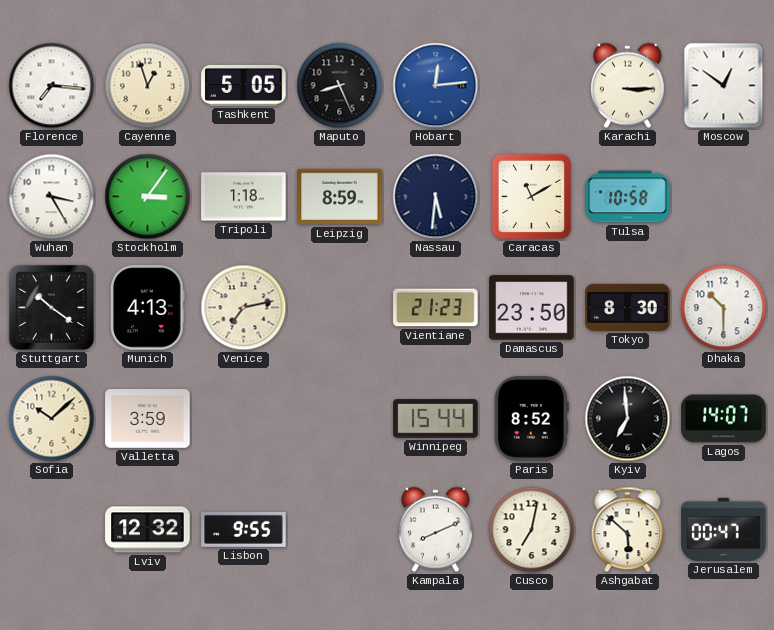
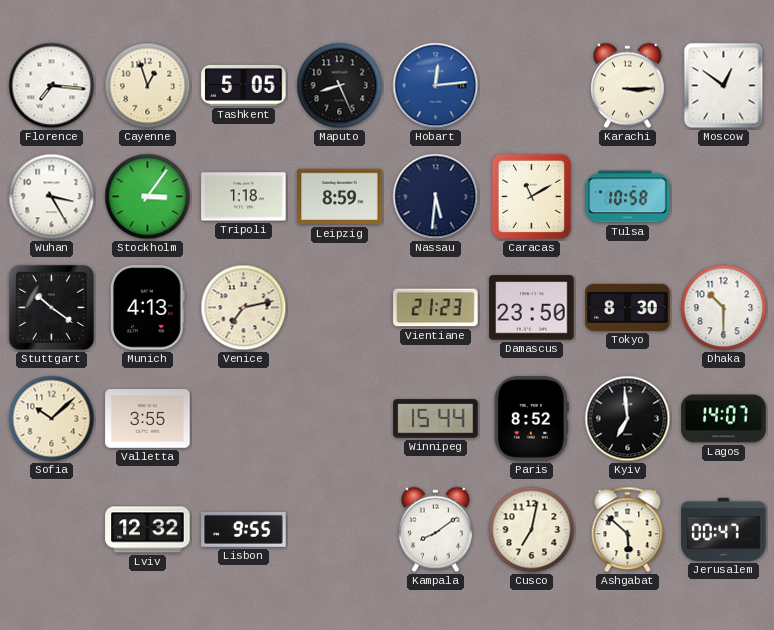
Valletta: 3:59 -> 3:55 (148, 419)
Kampala: 8:11 -> 8:09 (435, 530)
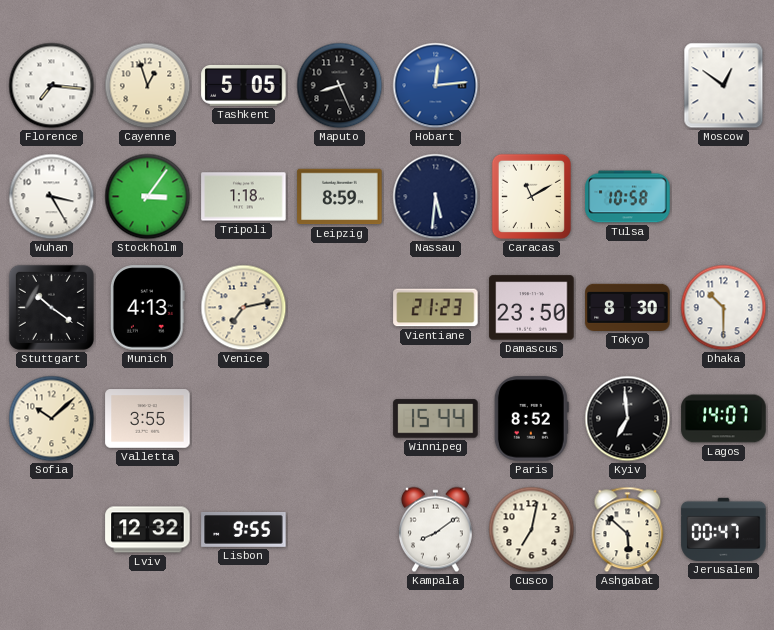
Karachi: 3:15 -> none (627, 86)
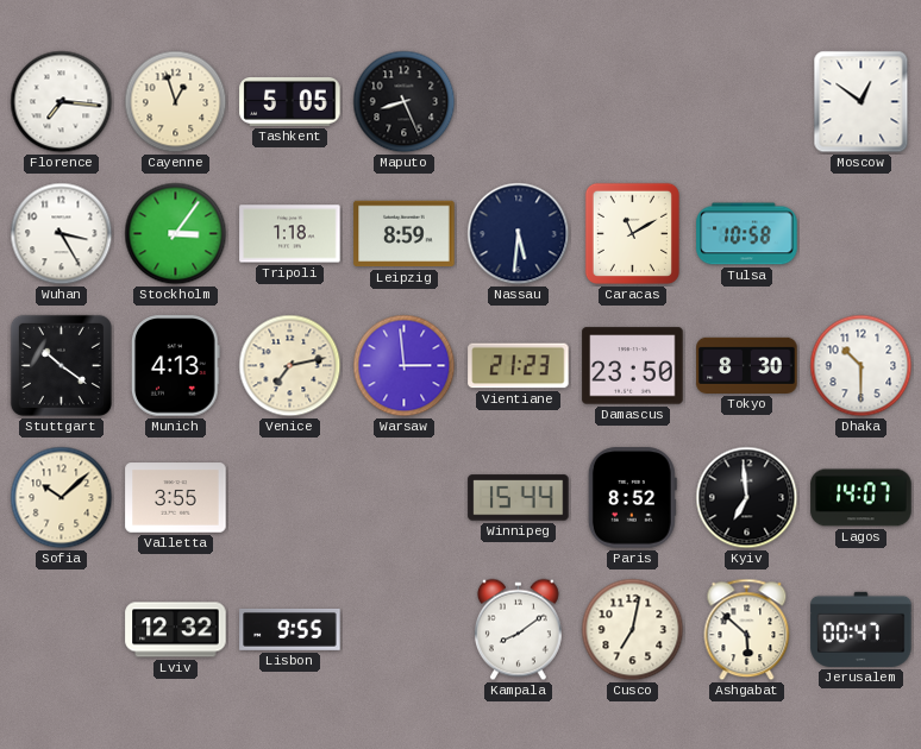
Hobart: 12:14 -> none (436, 86)
Warsaw: none -> 2:59 (405, 366)
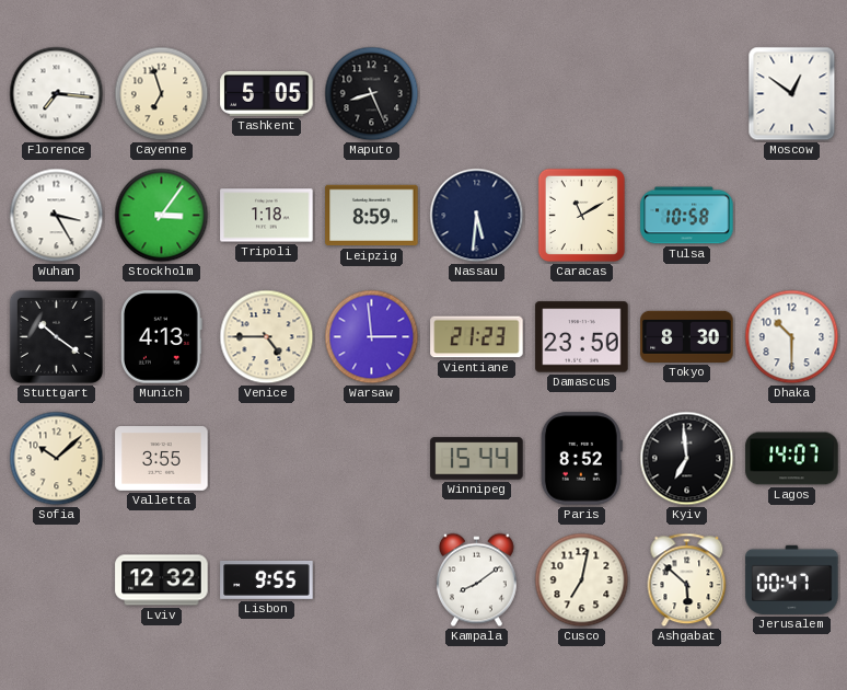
Cayenne: 12:57 -> 6:57 (162, 94)
Venice: 7:13 -> 4:45 (267, 337)
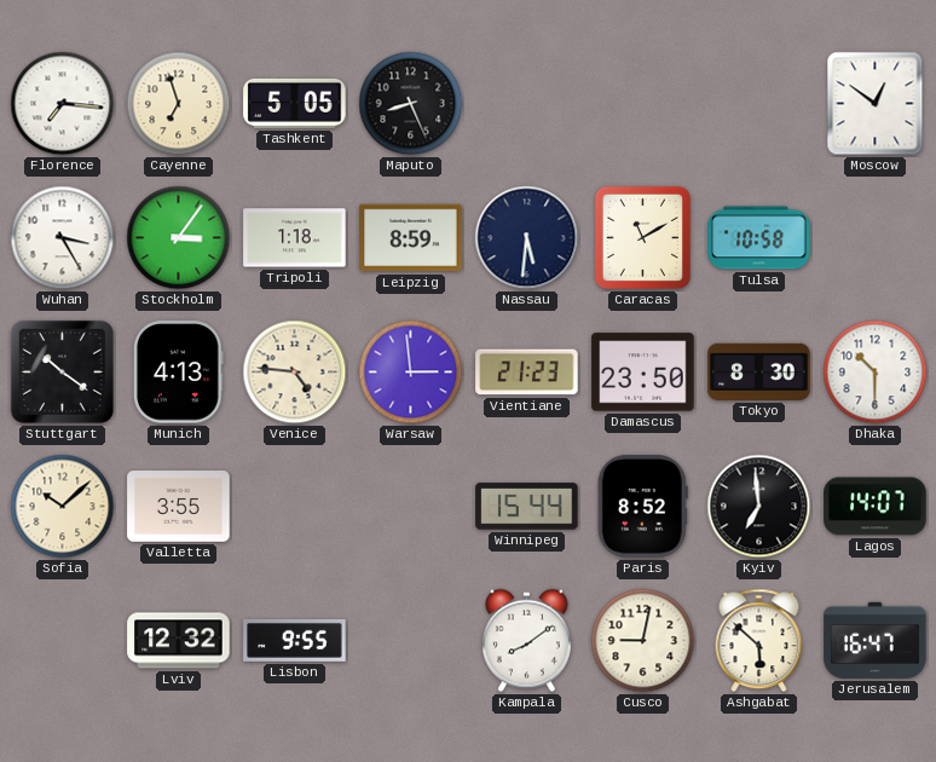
Venice: 4:45 -> 4:46 (295, 373)
Cusco: 7:02 -> 9:02 (643, 641)
Jerusalem: 00:47 -> 16:47 (876, 640)
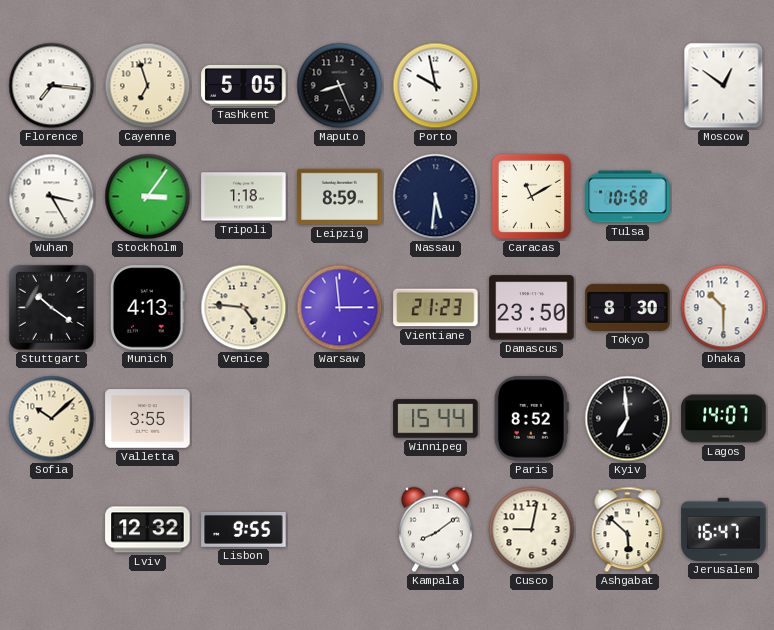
Porto: none -> 9:58 (436, 86)
